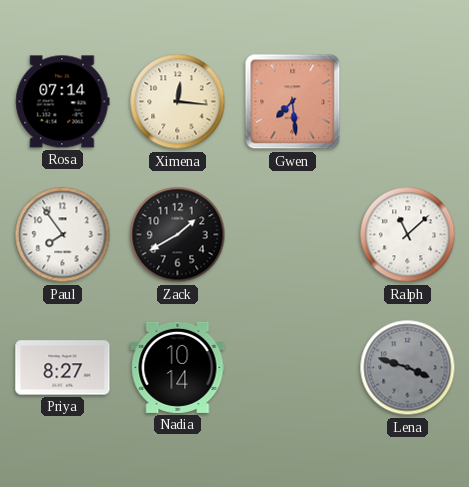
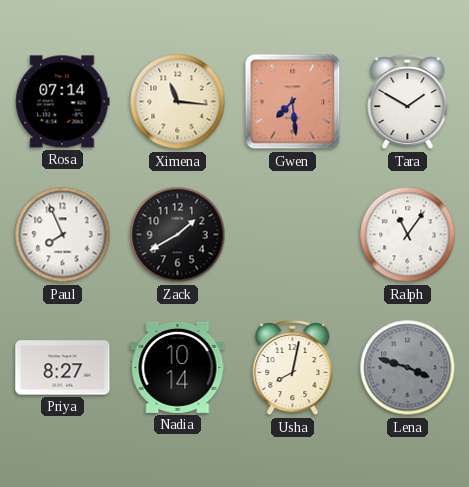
Ximena: 12:16 -> 11:16 (178, 102)
Tara: none -> 1:50 (408, 103)
Paul: 7:54 -> 7:56 (63, 235)
Ralph: 11:08 -> 11:06 (408, 235)
Usha: none -> 8:02 (293, 369)
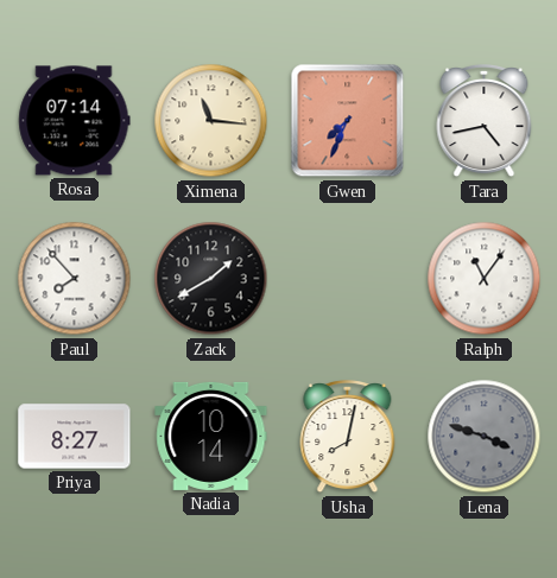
Gwen: 7:29 -> 7:34 (348, 121)
Tara: 1:50 -> 4:43 (485, 122)
Paul: 7:56 -> 7:53 (75, 279)
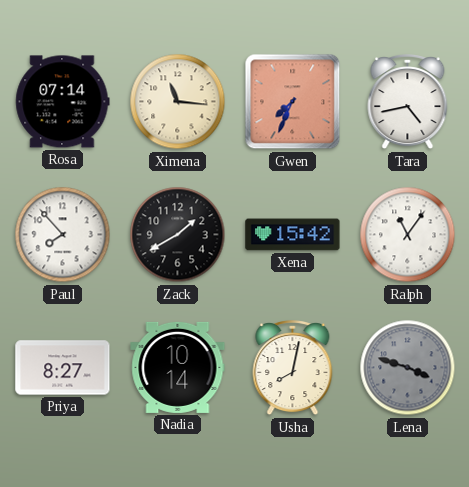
Xena: none -> 15:42 (293, 235)
